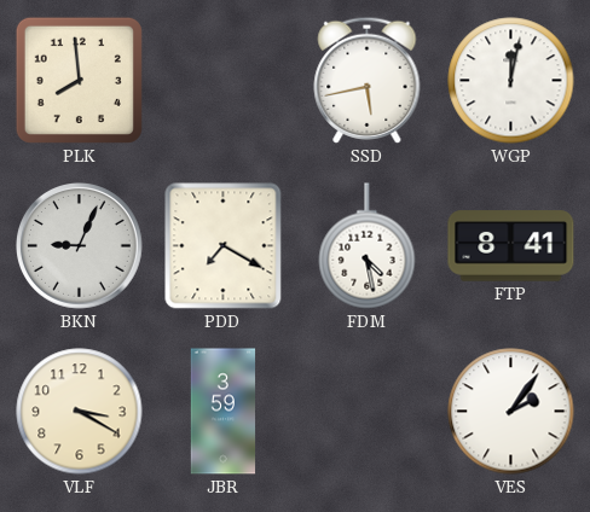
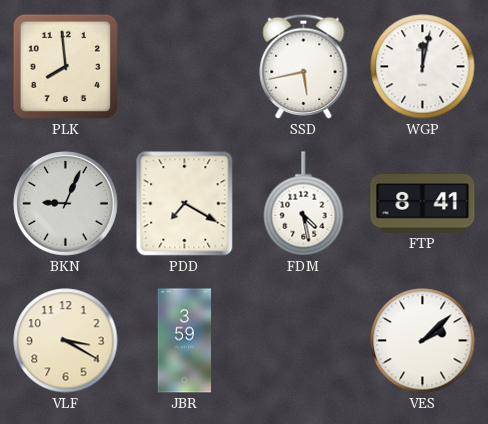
VES: 2:06 -> 2:08 (423, 341)
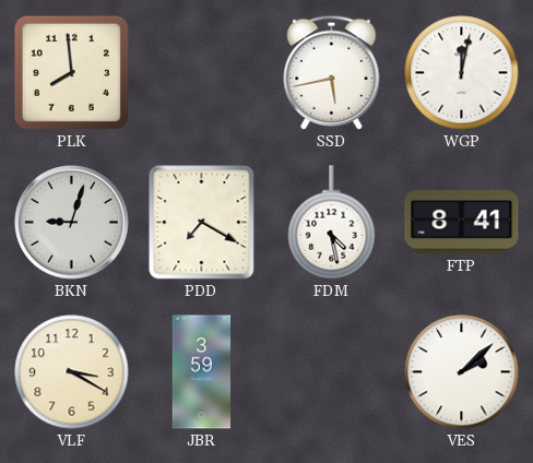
BKN: 9:04 -> 9:03 (72, 223)
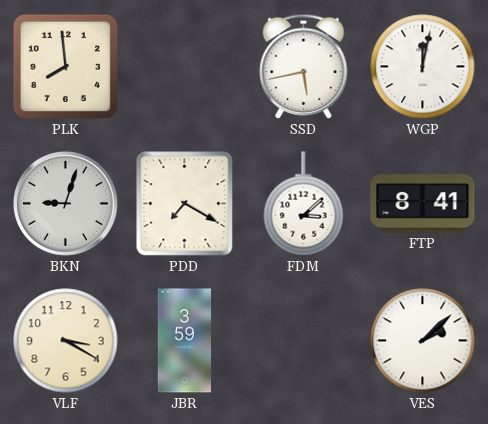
FDM: 4:28 -> 3:08 (304, 204)
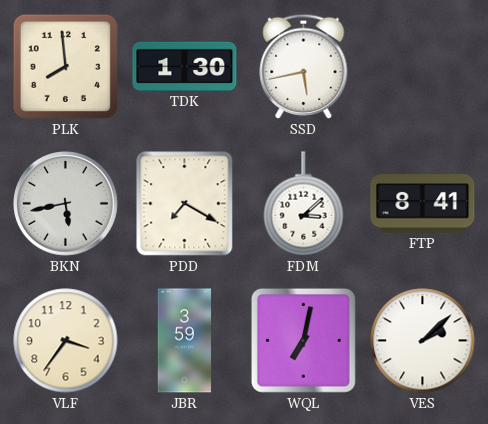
TDK: none -> 1:30 (185, 66)
WGP: 12:02 -> none (423, 67)
BKN: 9:03 -> 5:43 (66, 204)
VLF: 3:20 -> 3:36 (66, 341)
WQL: none -> 7:02 (303, 340)
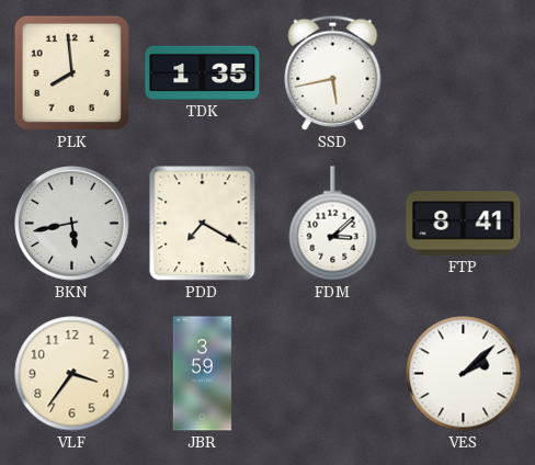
TDK: 1:30 -> 1:35 (203, 72)
WQL: 7:02 -> none (303, 340)
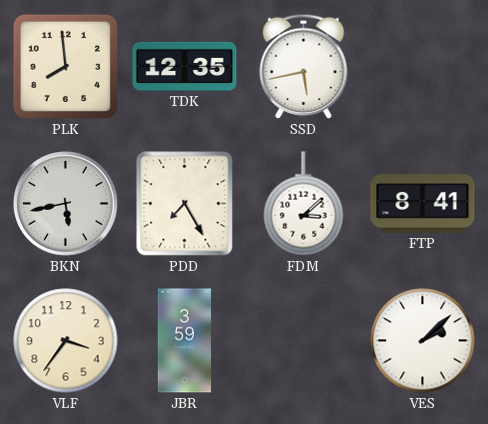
TDK: 1:35 -> 12:35 (185, 66)
PDD: 7:20 -> 7:25 (185, 204)
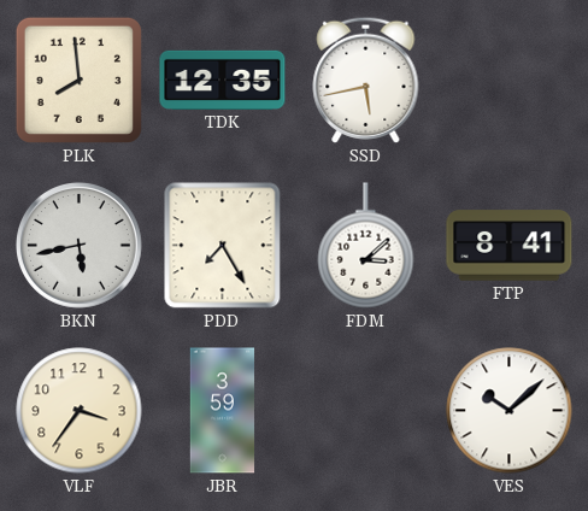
VES: 2:08 -> 10:08 (510, 411)
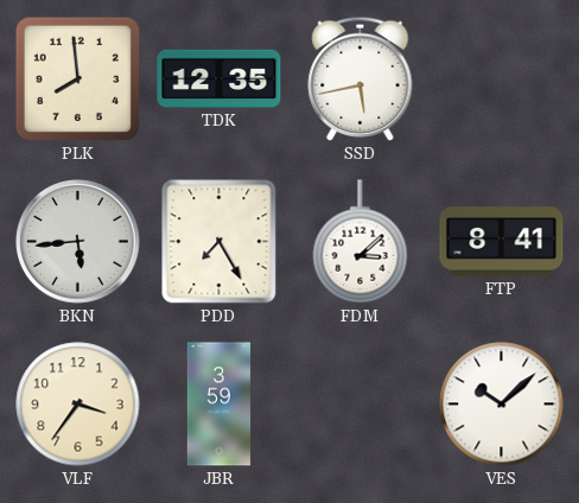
BKN: 5:43 -> 5:44 (78, 242)
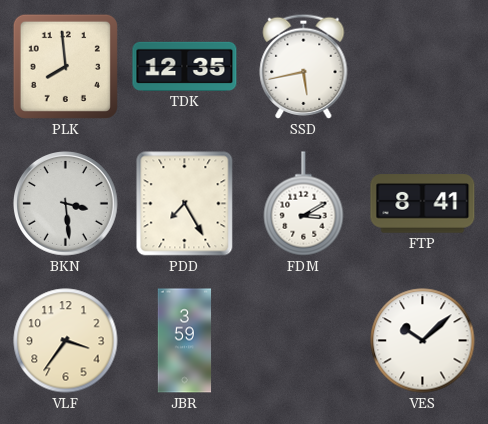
BKN: 5:44 -> 3:29 (66, 204)
FDM: 3:08 -> 3:10 (304, 204)
